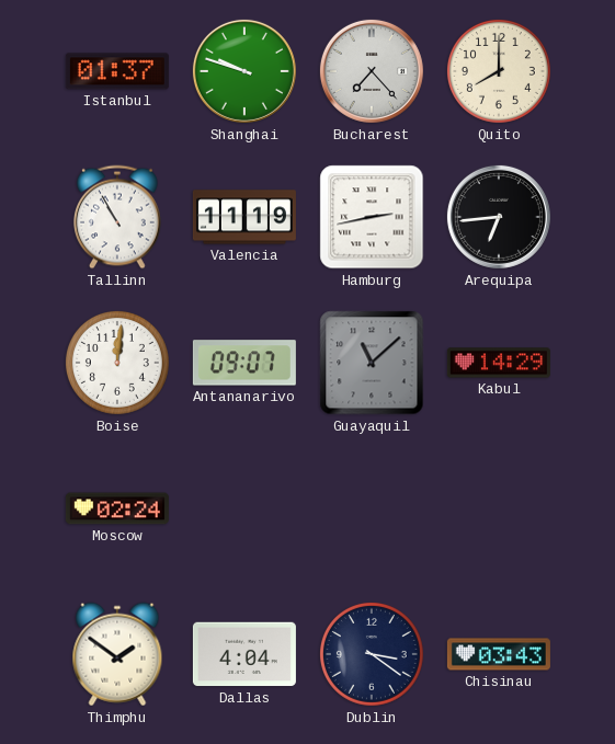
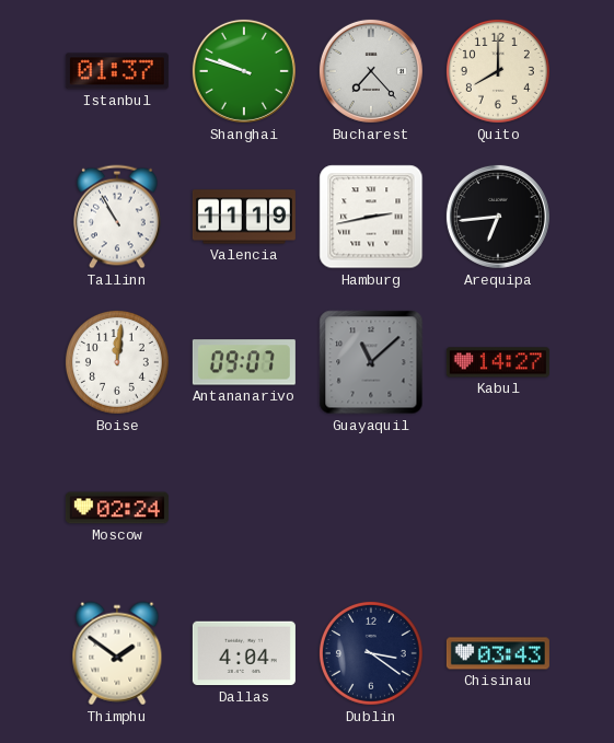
Kabul: 14:29 -> 14:27 (498, 362)
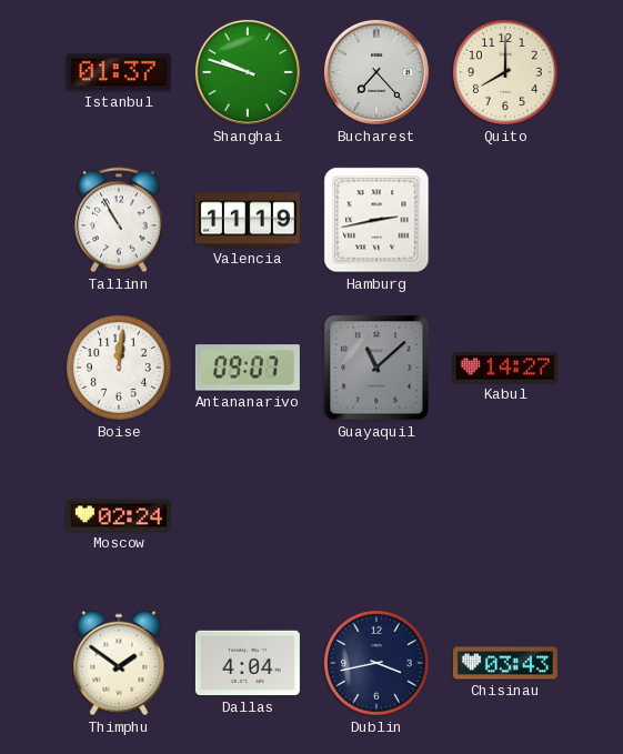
Arequipa: 6:44 -> none (498, 217)
Dublin: 3:21 -> 3:43 (376, 663)
